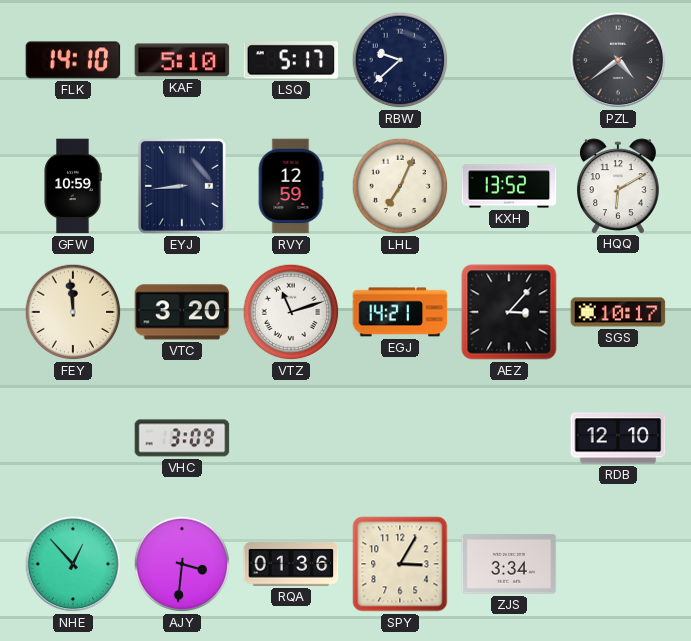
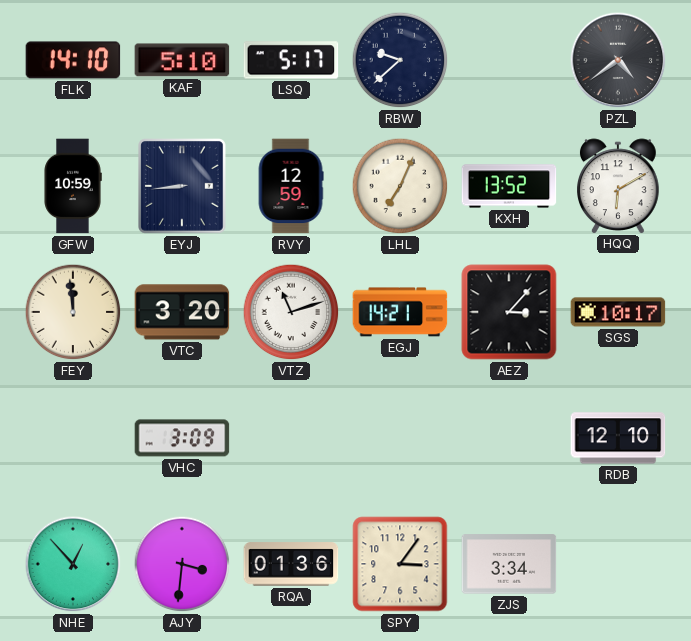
SPY: 3:05 -> 3:06 (400, 564)
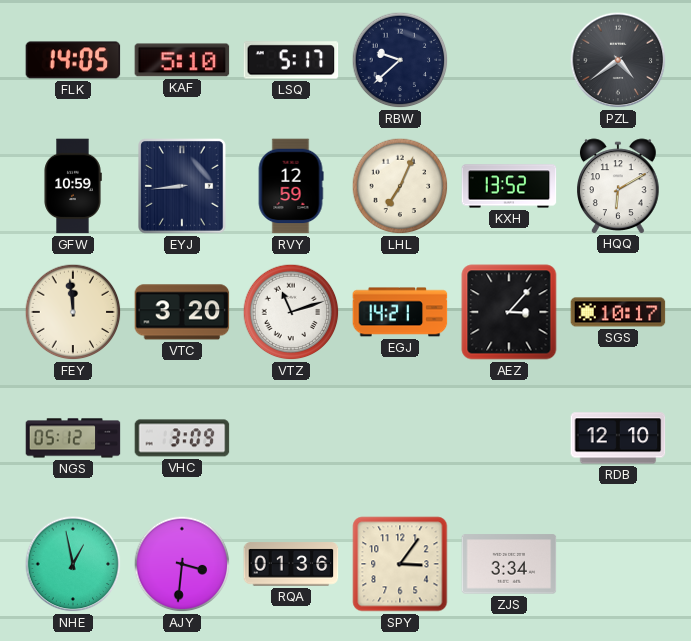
FLK: 14:10 -> 14:05 (73, 60)
NGS: none -> 05:12 (73, 438)
NHE: 12:53 -> 12:58 (73, 564)
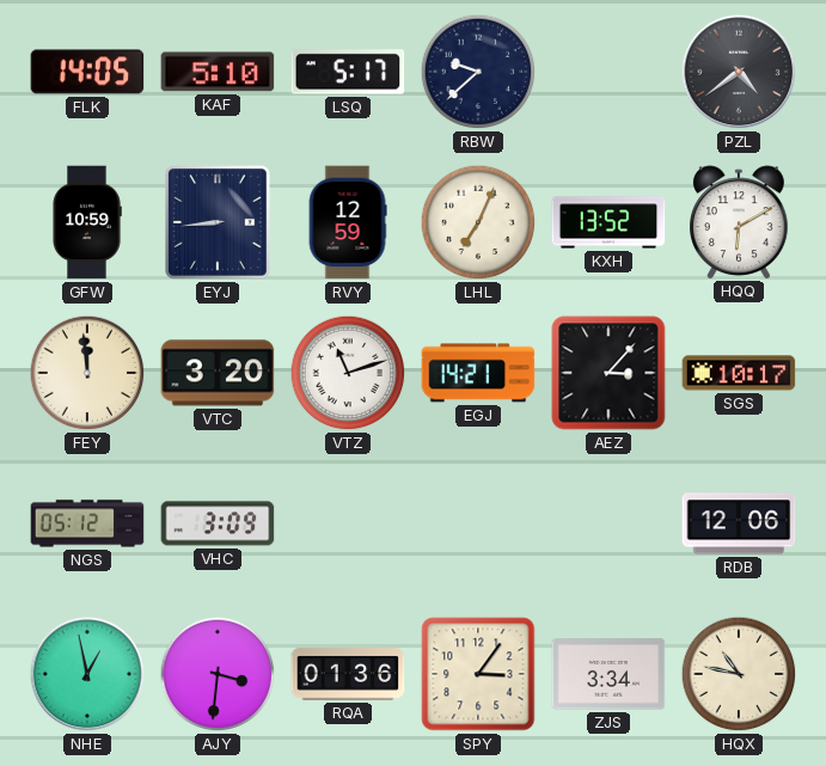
RDB: 12:10 -> 12:06 (739, 523)
HQX: none -> 10:47 (739, 674)
